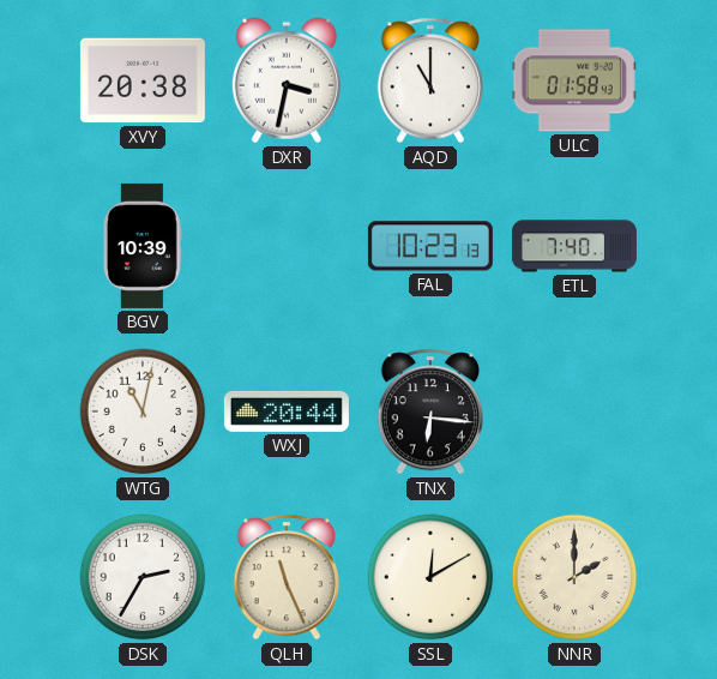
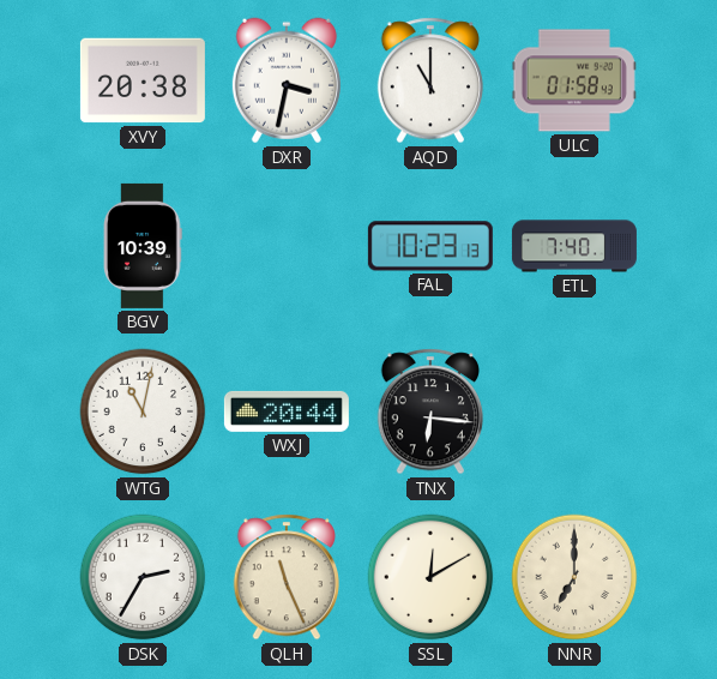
NNR: 2:00 -> 7:00 (574, 577)
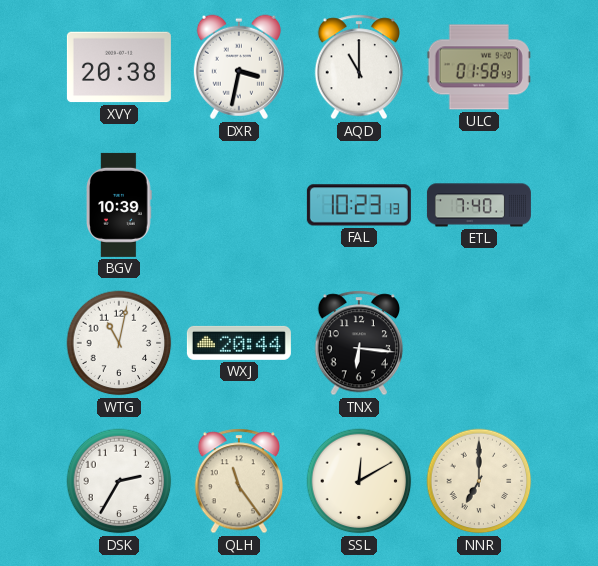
QLH: 11:26 -> 11:24 (238, 481)
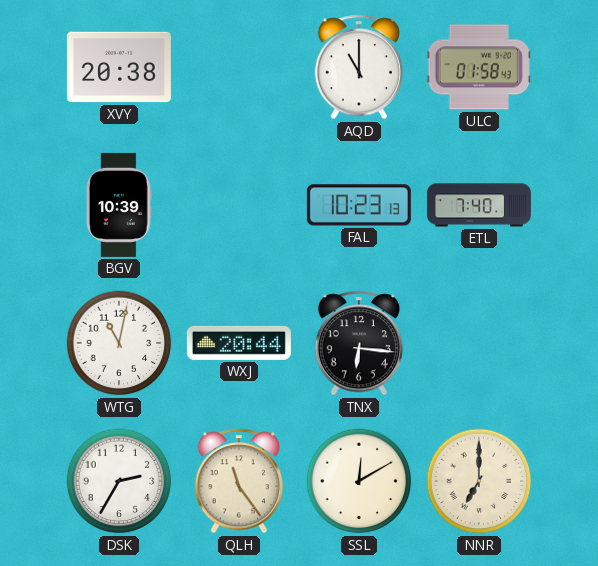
DXR: 3:32 -> none (239, 67)
